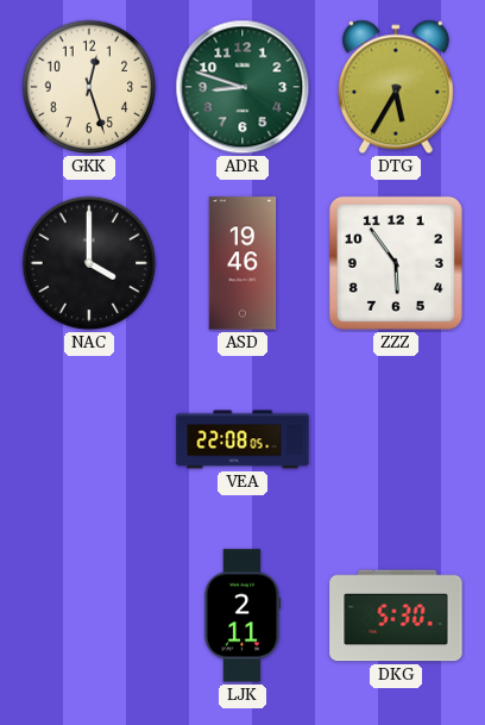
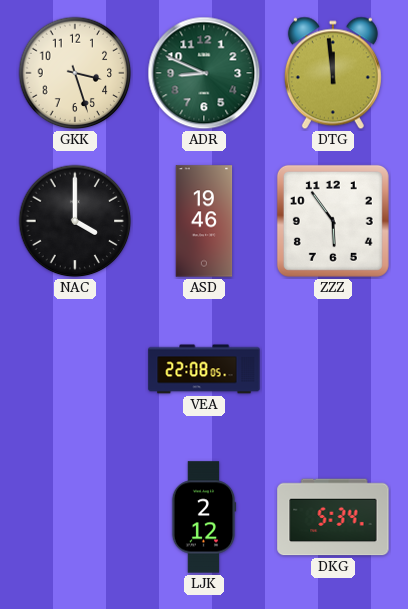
GKK: 12:27 -> 3:27 (75, 73)
ADR: 8:48 -> 8:49 (204, 73)
DTG: 5:35 -> 11:59 (333, 73)
LJK: 2:11 -> 2:12 (204, 517)
DKG: 5:30 -> 5:34 (333, 517)
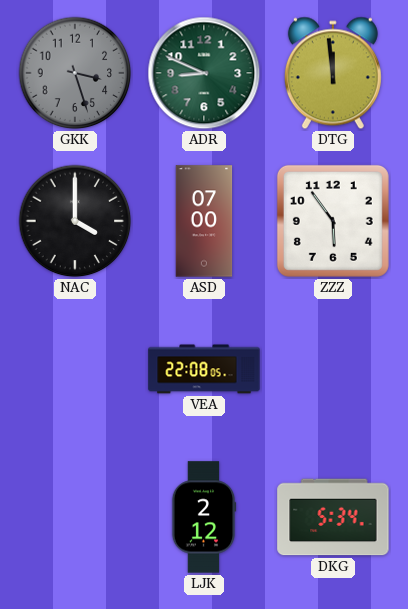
GKK dial: cream -> grey (75, 73)
ASD: 19:46 -> 07:00 (204, 221)
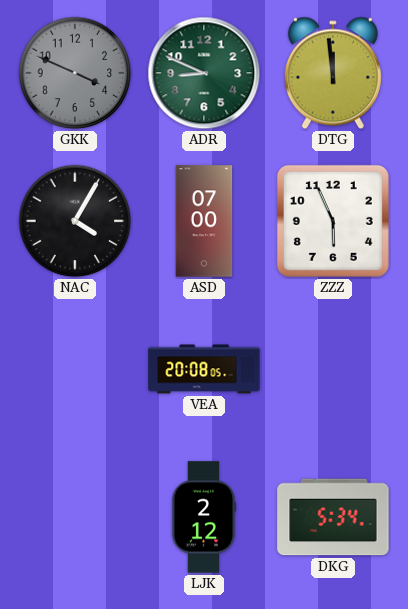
GKK: 3:27 -> 3:49 (75, 73)
NAC: 4:00 -> 4:05 (75, 221)
ZZZ: 5:54 -> 5:56 (333, 221)
VEA: 22:08 -> 20:08 (204, 369)
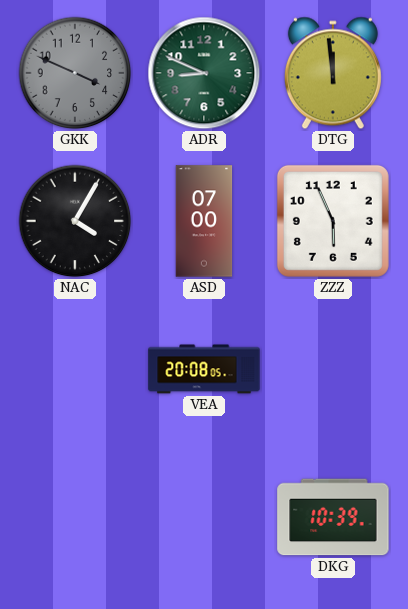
LJK: 2:12 -> none (204, 517)
DKG: 5:34 -> 10:39 (333, 517)
